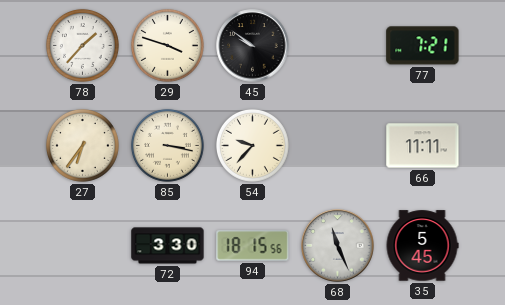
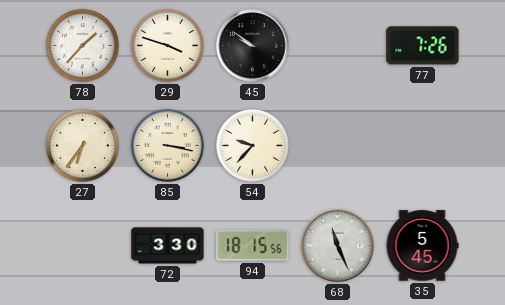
77: 7:21 -> 7:26 (423, 46)
66: 11:11 -> none (423, 146)
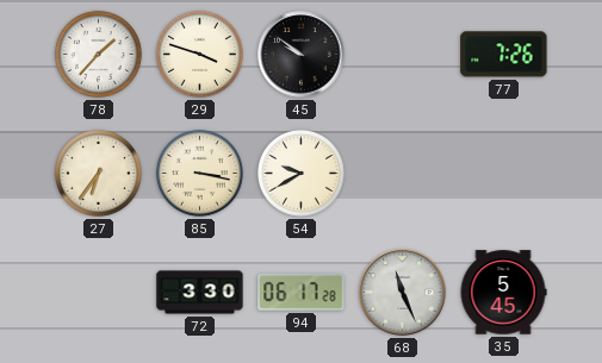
54: 9:37 -> 9:40 (300, 173)
94: 18:15 -> 06:17 (302, 293)
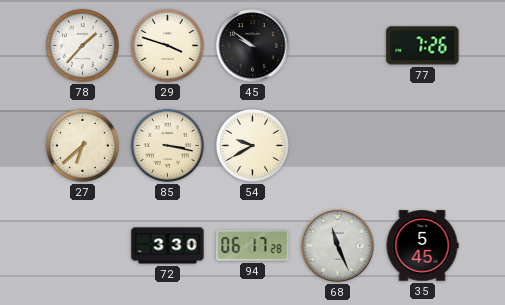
27: 6:36 -> 6:38 (82, 145)
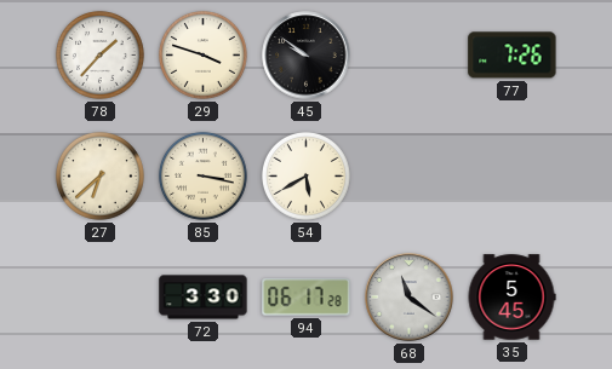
54: 9:40 -> 5:40 (305, 175)
68: 11:26 -> 11:21 (410, 298)
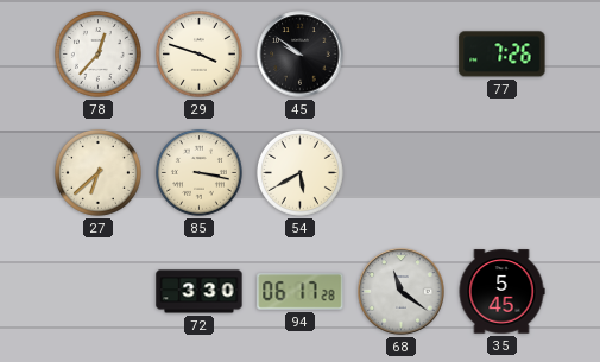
78: 1:37 -> 12:37 (97, 53)
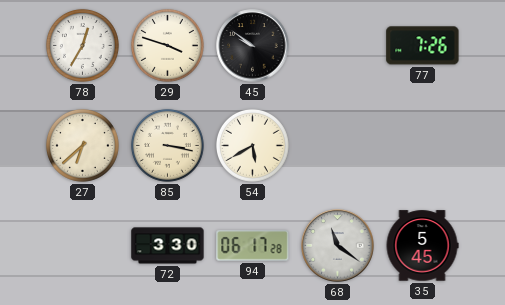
78: 12:37 -> 12:35 (82, 45)
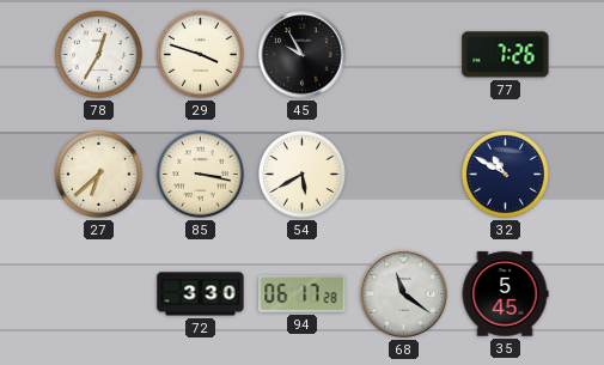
45: 9:51 -> 9:55 (303, 55)
32: none -> 10:50 (505, 174)
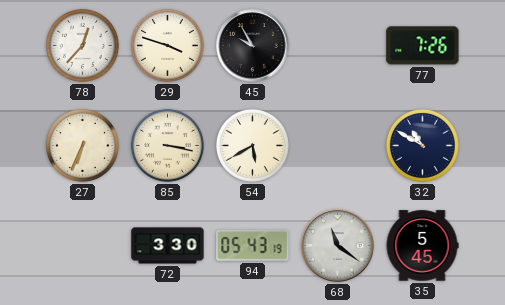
78: 12:35 -> 12:37 (82, 45)
27: 6:38 -> 6:34 (82, 145)
94: 06:17 -> 05:43 (253, 246)
